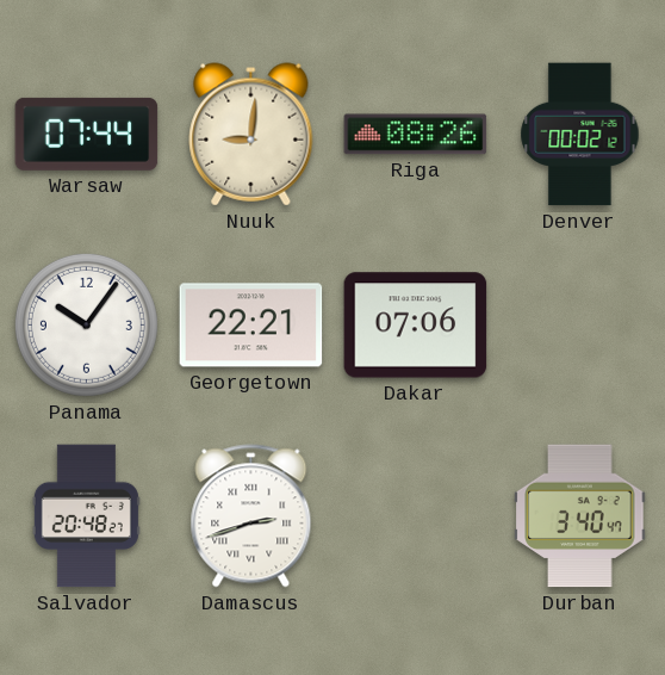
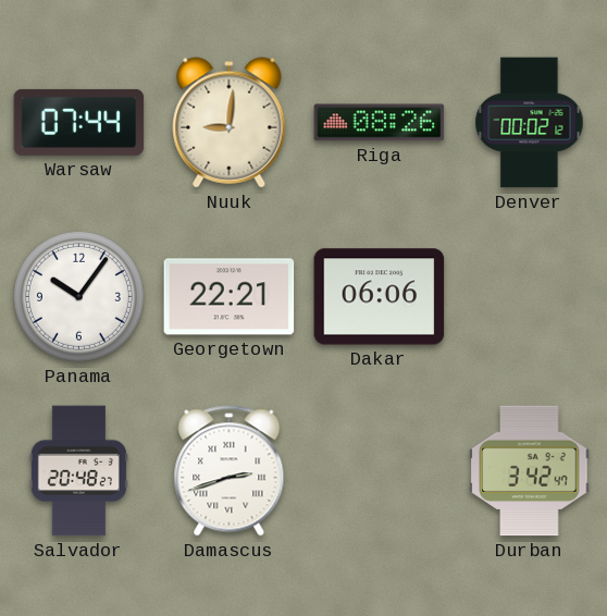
Dakar: 07:06 -> 06:06 (380, 297)
Durban: 3:40 -> 3:42 (530, 471)
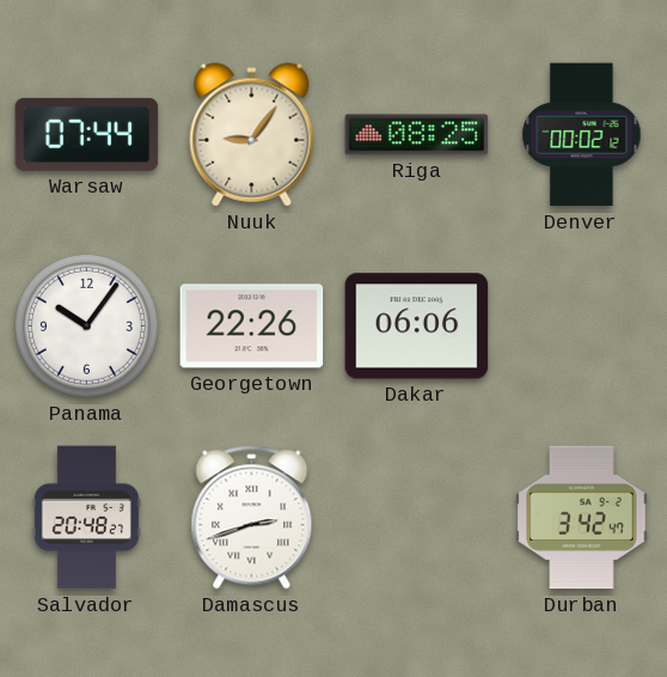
Nuuk: 9:01 -> 9:06 (252, 135)
Riga: 08:26 -> 08:25 (417, 135)
Georgetown: 22:21 -> 22:26 (252, 327)
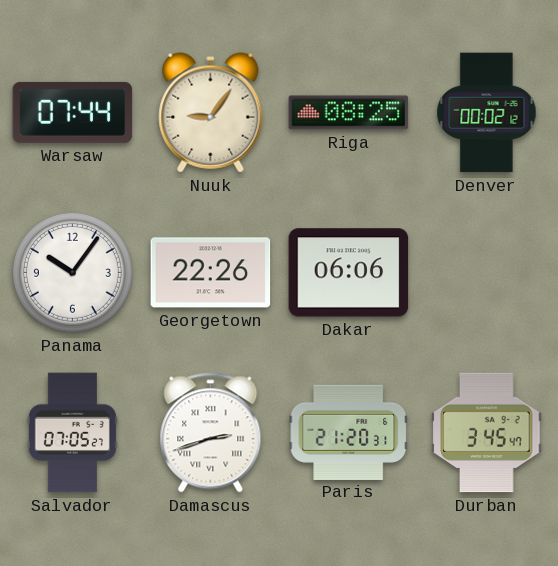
Salvador: 20:48 -> 07:05 (72, 433)
Paris: none -> 21:20 (349, 432)
Durban: 3:42 -> 3:45 (487, 433)
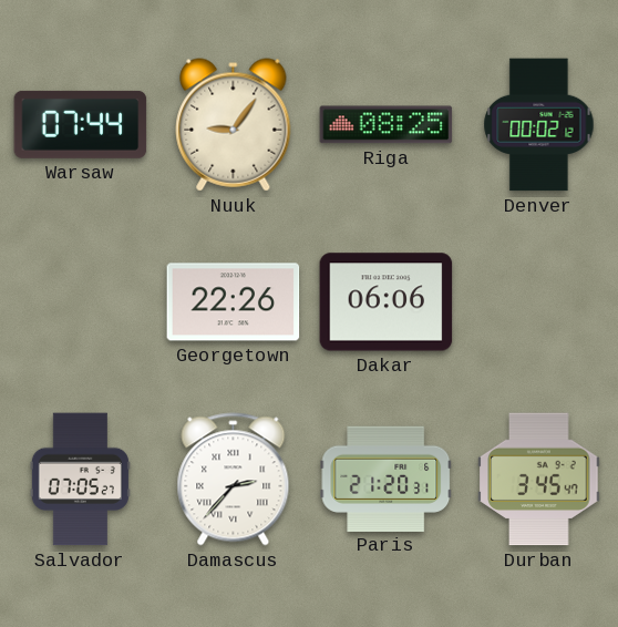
Panama: 10:06 -> none (72, 272)
Damascus: 2:42 -> 2:37 (234, 480)
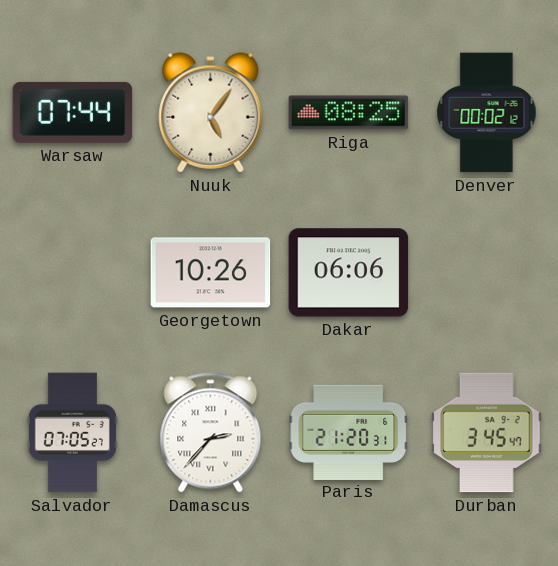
Nuuk: 9:06 -> 5:06 (211, 113)
Georgetown: 22:26 -> 10:26 (211, 273)
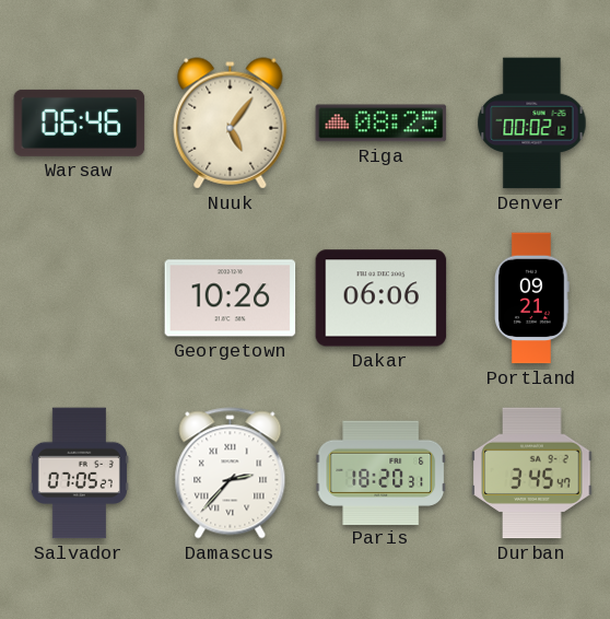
Warsaw: 07:44 -> 06:46 (80, 122)
Portland: none -> 09:21 (532, 299)
Paris: 21:20 -> 18:20 (382, 472)
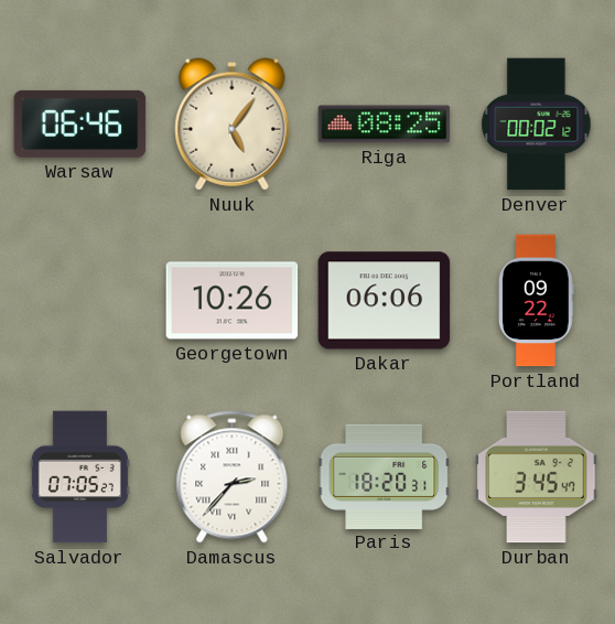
Portland: 09:21 -> 09:22 (537, 301)
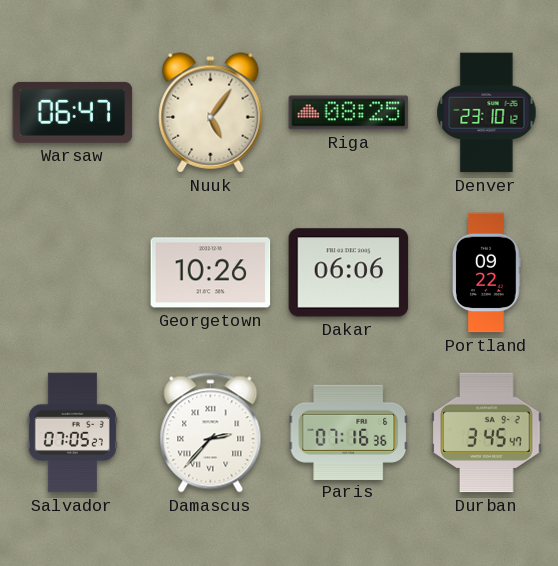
Warsaw: 06:46 -> 06:47 (73, 112)
Denver: 00:02 -> 23:10 (487, 113)
Paris: 18:20 -> 07:16 (349, 432)
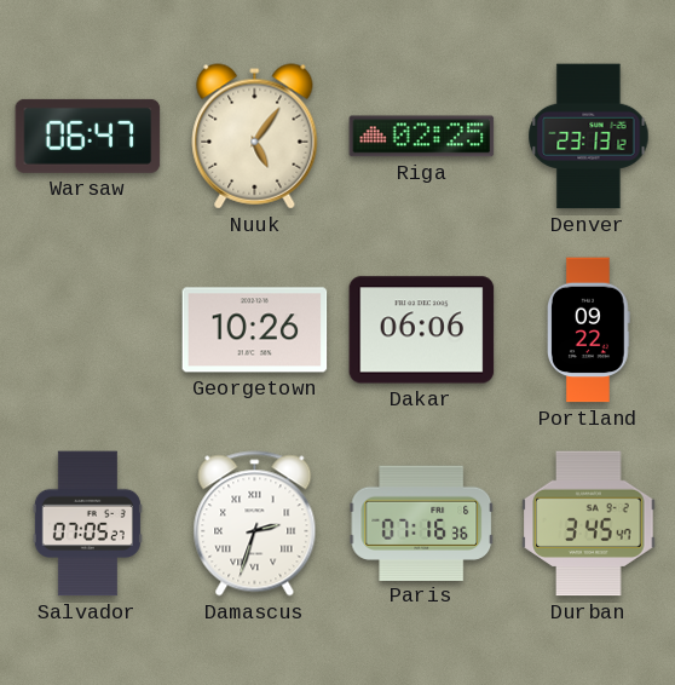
Riga: 08:25 -> 02:25 (422, 137)
Denver: 23:10 -> 23:13 (589, 137)
Damascus: 2:37 -> 2:33 (255, 524)
